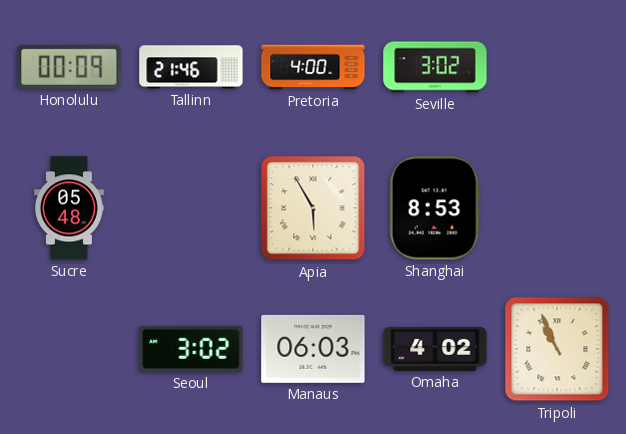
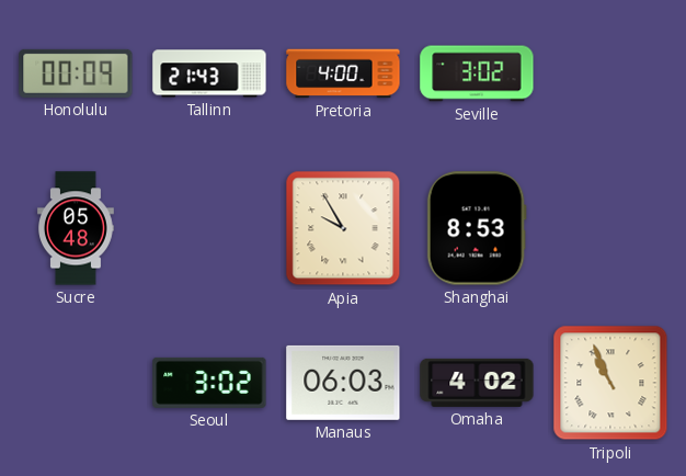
Tallinn: 21:46 -> 21:43 (209, 73)
Apia: 5:55 -> 9:55 (343, 228)
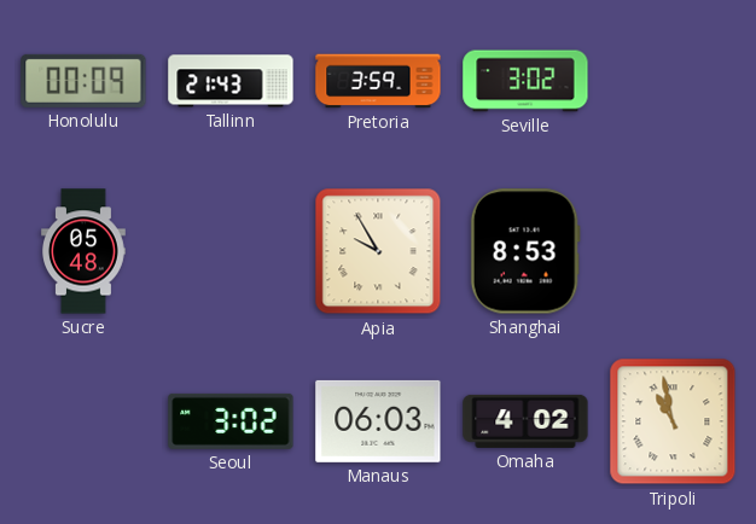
Pretoria: 4:00 -> 3:59 (378, 81)
Tripoli: 10:56 -> 10:58 (673, 421)
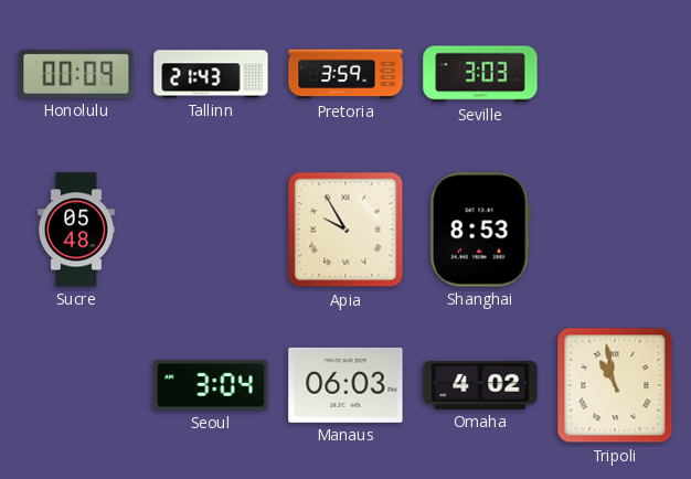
Seville: 3:02 -> 3:03 (480, 74)
Seoul: 3:02 -> 3:04 (211, 385)
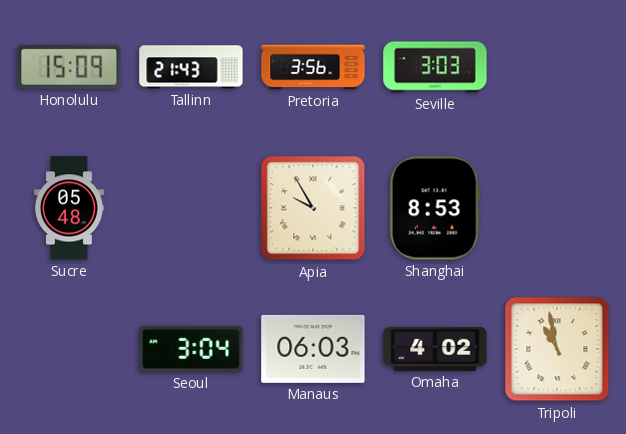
Honolulu: 00:09 -> 15:09 (69, 67)
Pretoria: 3:59 -> 3:56 (313, 67)
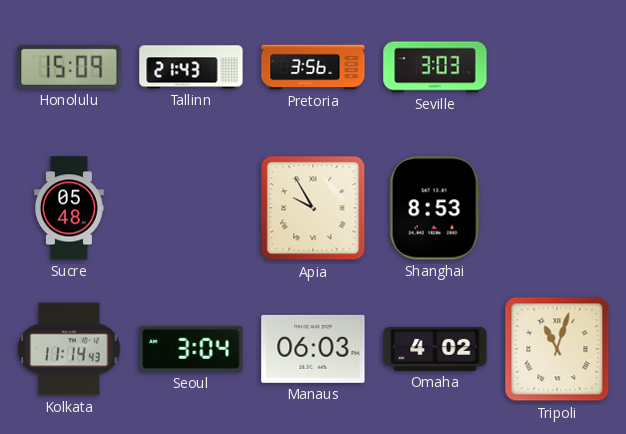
Kolkata: none -> 11:14 (69, 349)
Tripoli: 10:58 -> 11:03 (557, 349)
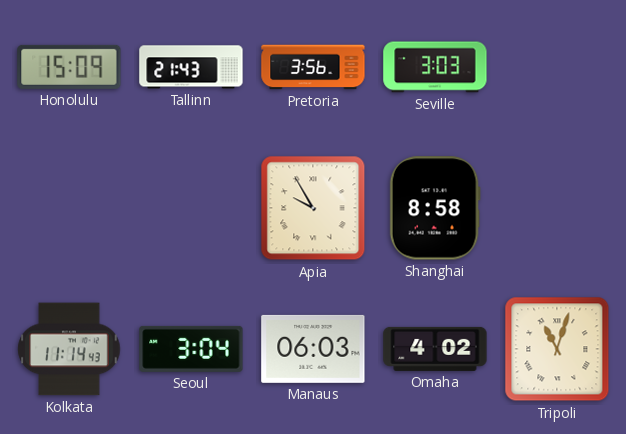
Sucre: 05:48 -> none (70, 208)
Shanghai: 8:53 -> 8:58 (435, 208)
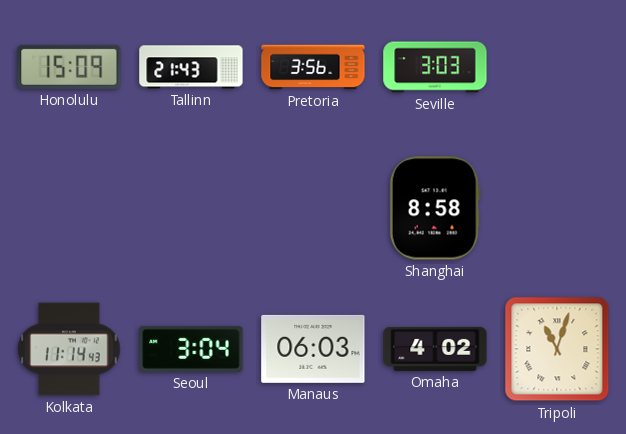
Apia: 9:55 -> none (313, 208)
